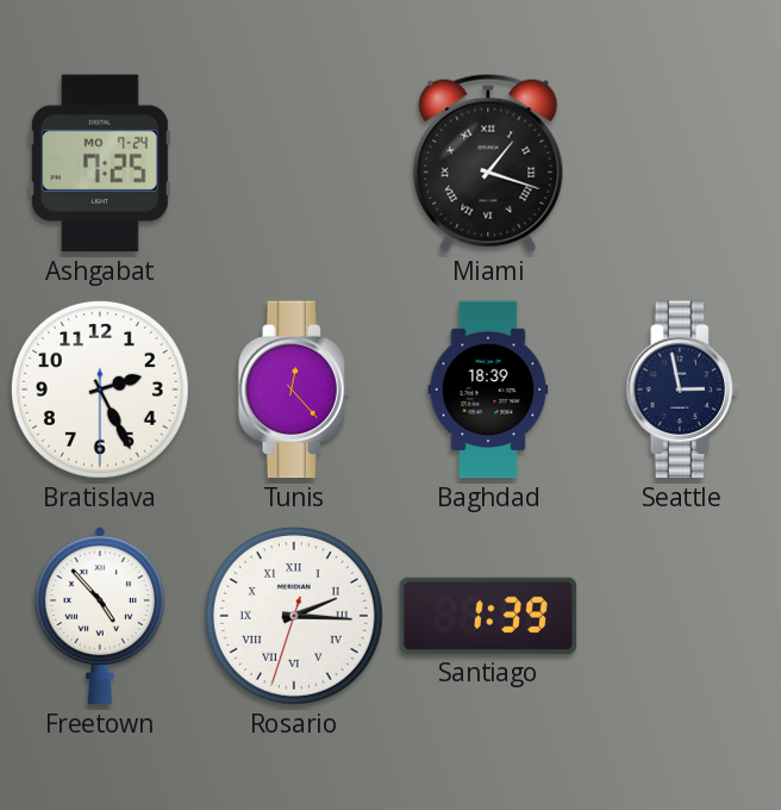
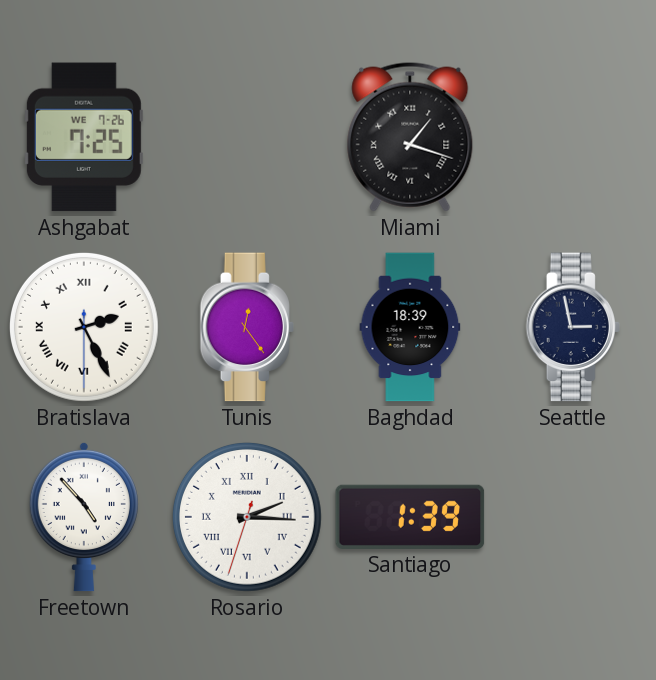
Ashgabat date: MO 7-24 -> WE 7-26 (84, 137)
Bratislava numerals: Arabic -> Roman (84, 327)
Tunis: 12:23 -> 12:24 (246, 327)
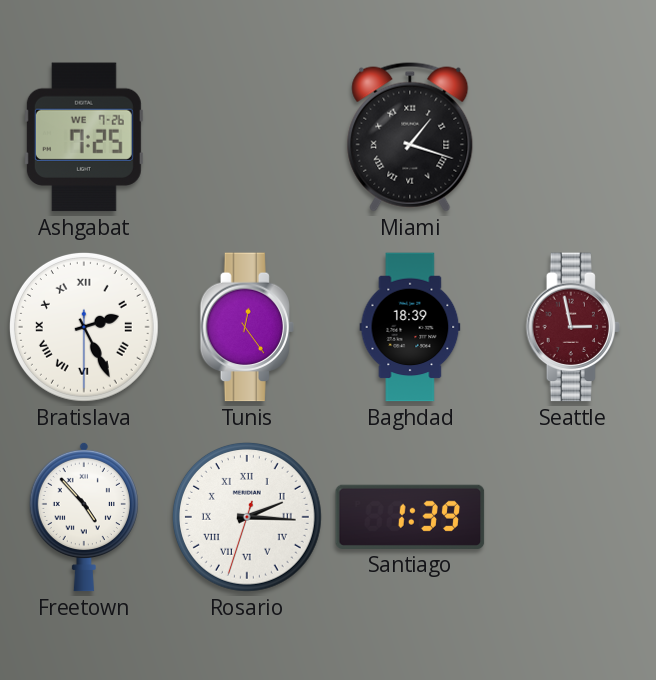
Seattle dial: navy -> burgundy (572, 327)
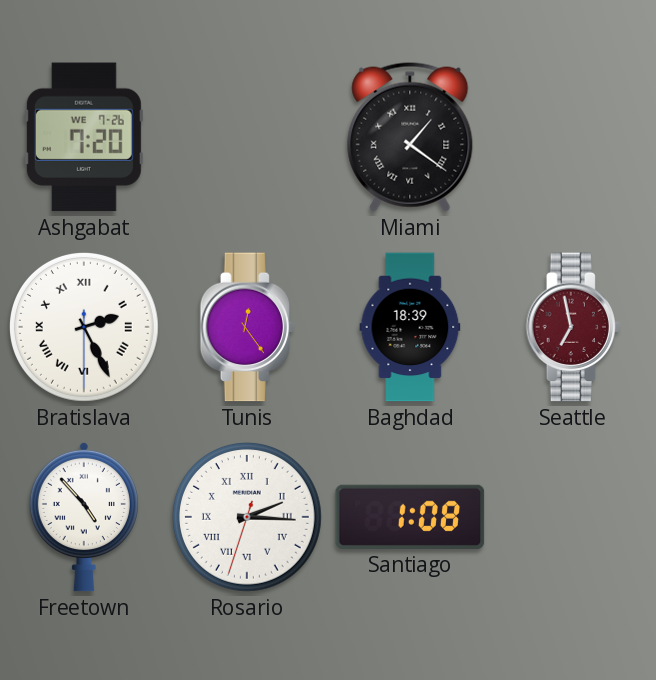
Ashgabat: 7:25 -> 7:20 (84, 137)
Miami: 1:18 -> 1:21 (410, 137)
Seattle: 2:58 -> 6:58 (572, 327)
Santiago: 1:39 -> 1:08 (410, 517)
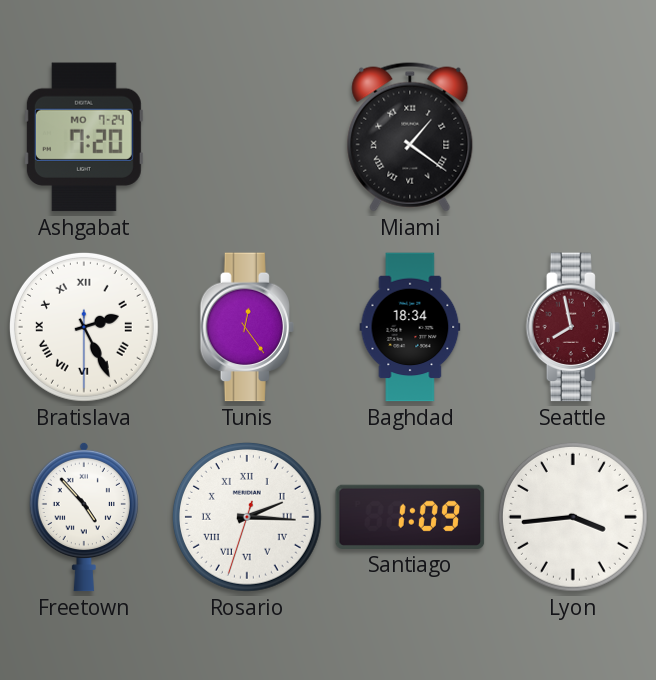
Ashgabat date: WE 7-26 -> MO 7-24 (84, 137)
Baghdad: 18:39 -> 18:34 (410, 327)
Seattle: 6:58 -> 7:58 (572, 327)
Santiago: 1:08 -> 1:09 (410, 517)
Lyon: none -> 3:44 (573, 517)
